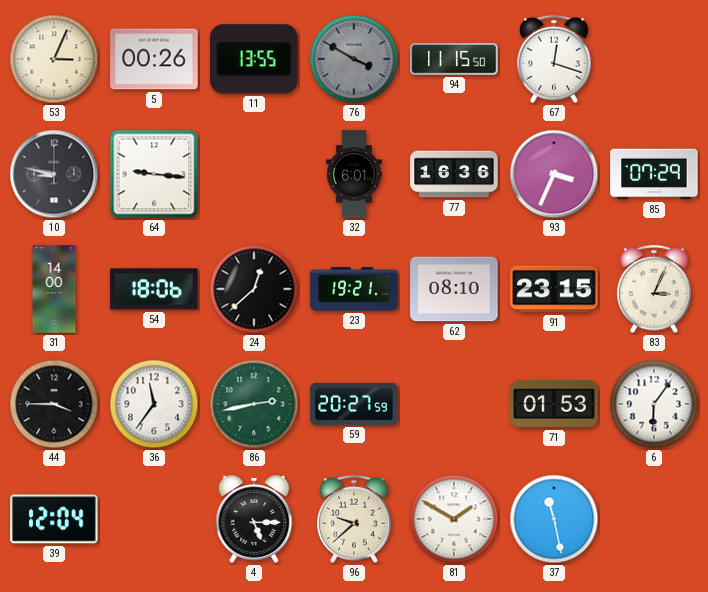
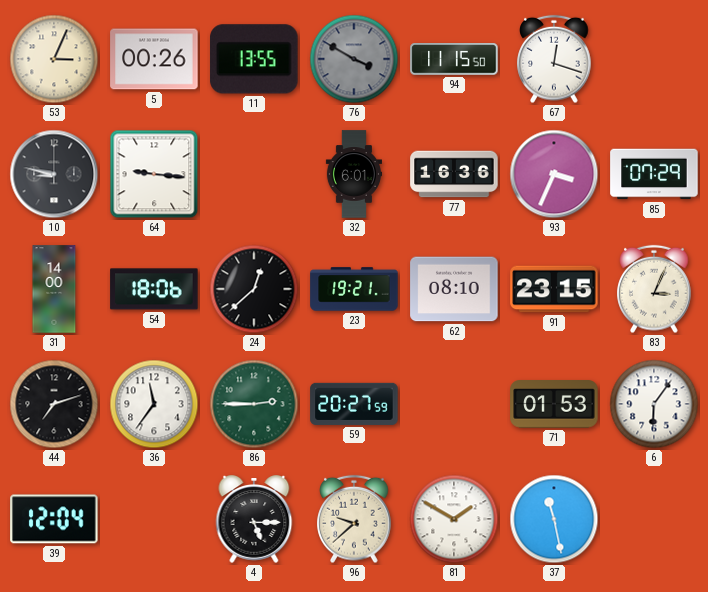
44: 3:45 -> 7:12 (54, 404)
86: 2:43 -> 2:45 (254, 404)
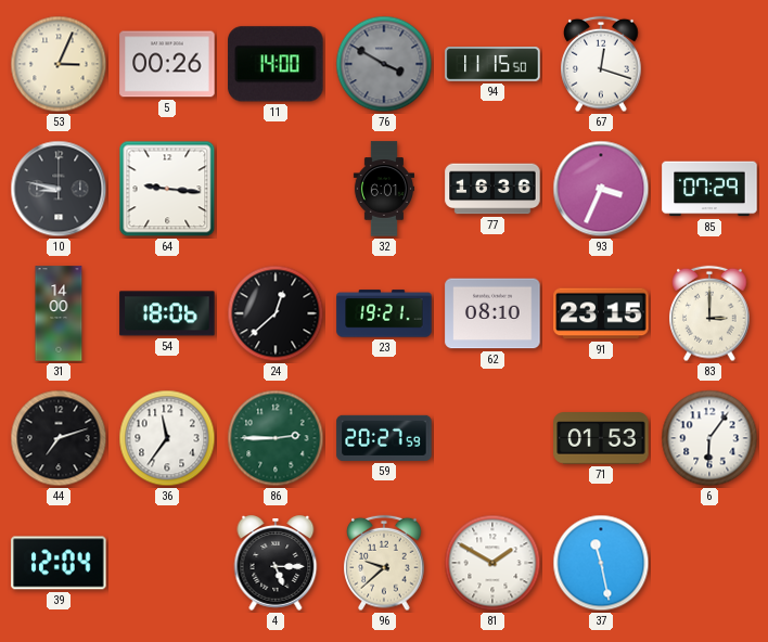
11: 13:55 -> 14:00 (276, 64)
83: 3:04 -> 3:00 (709, 313)
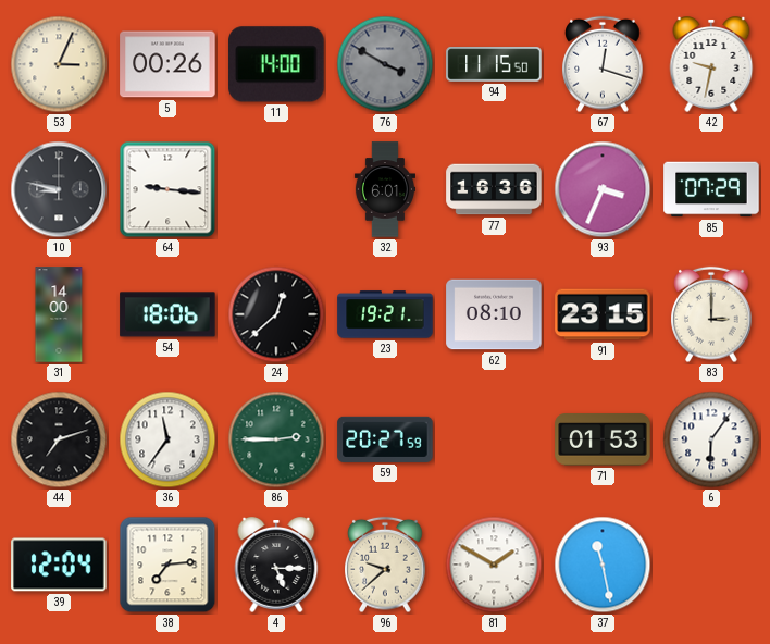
42: none -> 9:32 (711, 64)
38: none -> 7:14 (167, 565)
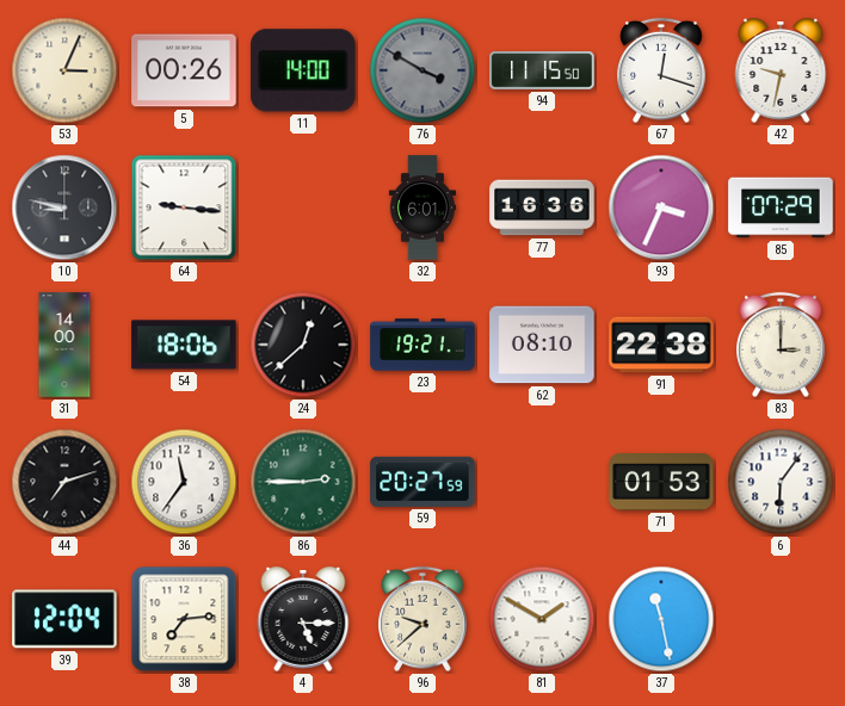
91: 23:15 -> 22:38 (661, 345)
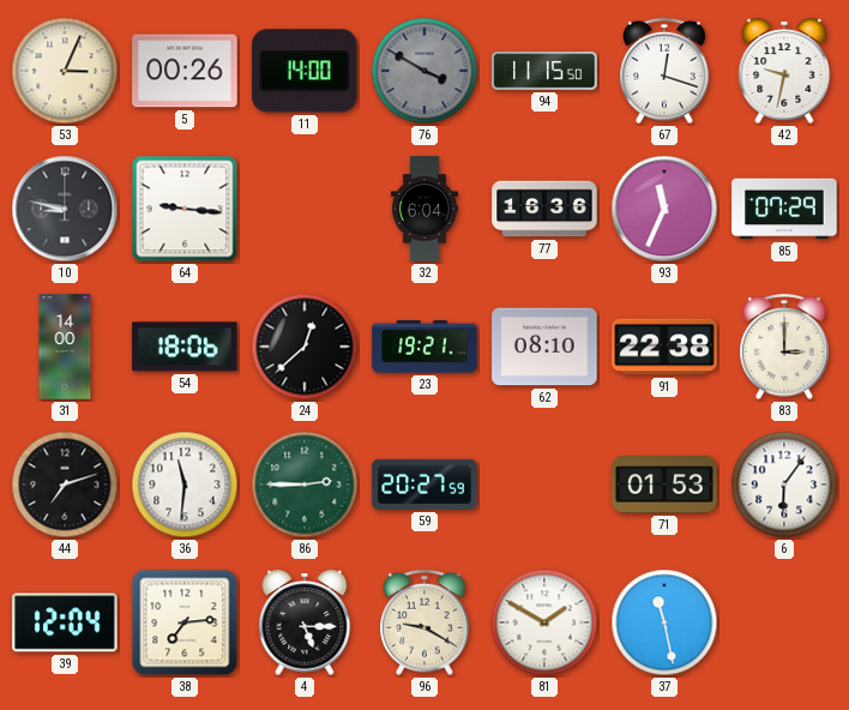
32: 6:01 -> 6:04 (423, 209)
93: 3:34 -> 11:34 (664, 209)
36: 11:36 -> 11:31 (185, 485)
96: 9:38 -> 9:20 (424, 622)
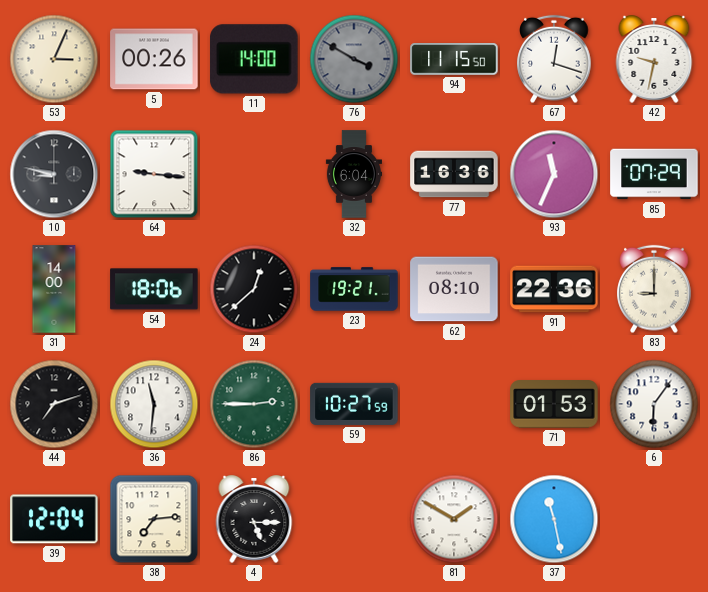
91: 22:38 -> 22:36 (554, 289)
83: 3:00 -> 9:00 (654, 289)
59: 20:27 -> 10:27 (354, 404)
96: 9:20 -> none (424, 622)
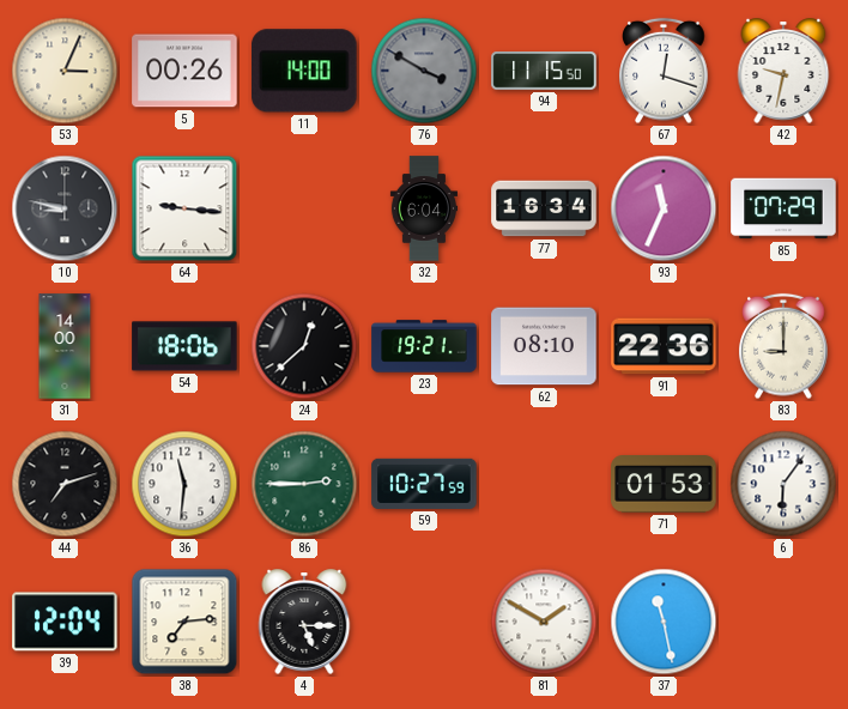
77: 16:36 -> 16:34 (544, 208)
